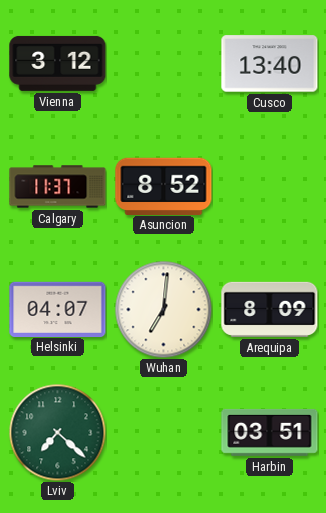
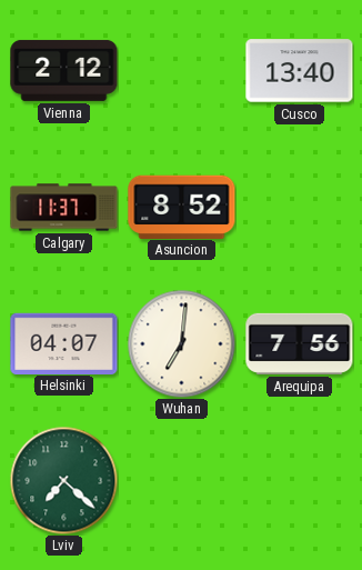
Vienna: 3:12 -> 2:12 (64, 70)
Arequipa: 8:09 -> 7:56 (300, 343)
Harbin: 03:51 -> none (270, 432)
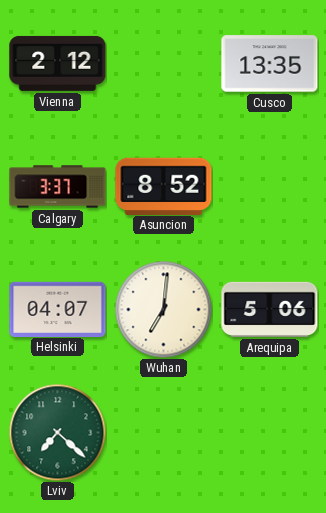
Cusco: 13:40 -> 13:35 (270, 64)
Calgary: 11:37 -> 3:37 (58, 187)
Arequipa: 7:56 -> 5:06 (270, 309)
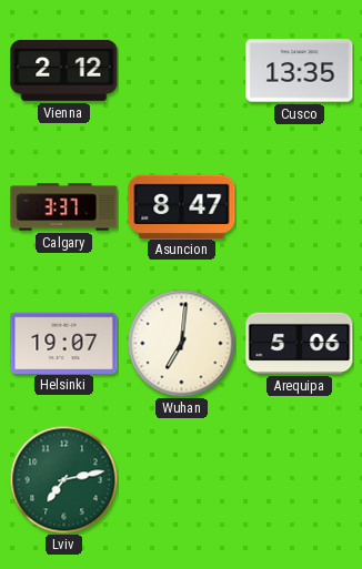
Asuncion: 8:52 -> 8:47 (182, 206)
Helsinki: 04:07 -> 19:07 (64, 343)
Lviv: 7:22 -> 7:13 (63, 479)
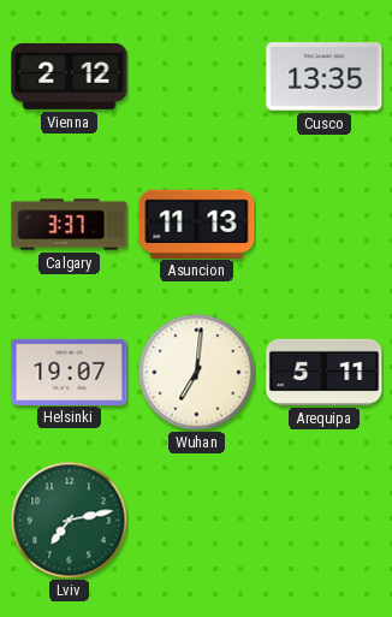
Asuncion: 8:47 -> 11:13 (197, 224)
Arequipa: 5:06 -> 5:11 (325, 372)
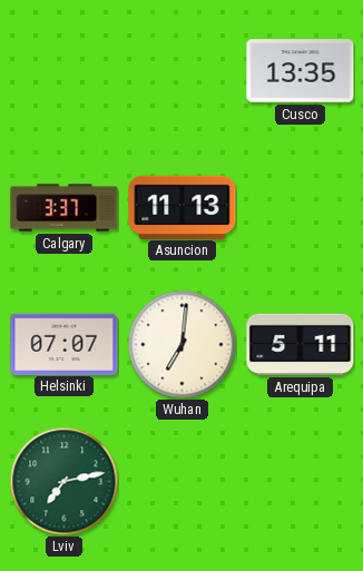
Vienna: 2:12 -> none (70, 76)
Helsinki: 19:07 -> 07:07 (65, 344)
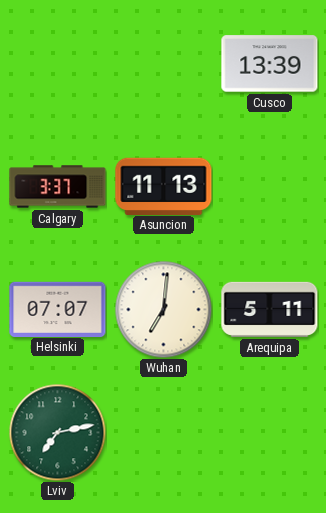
Cusco: 13:35 -> 13:39 (270, 64)
